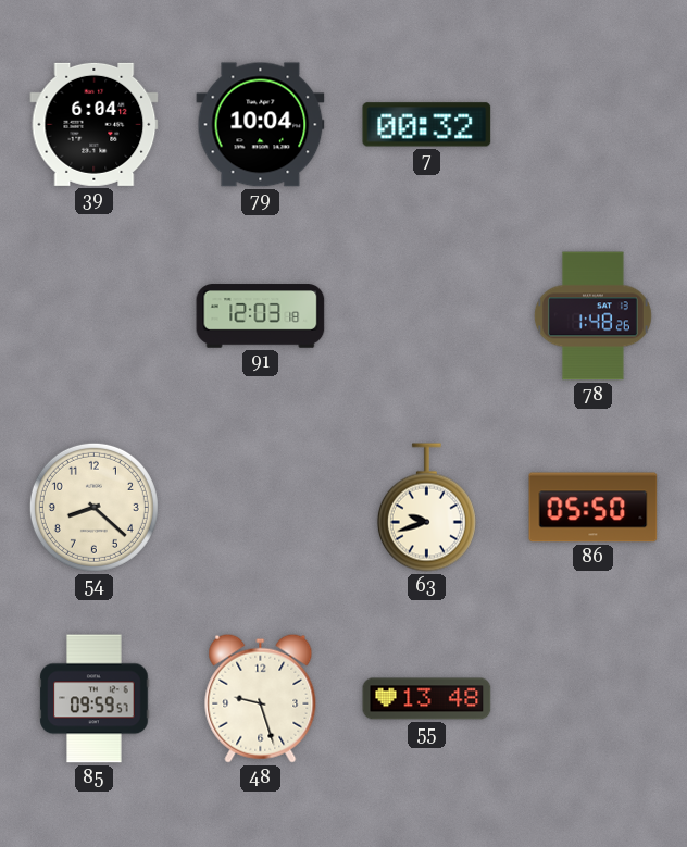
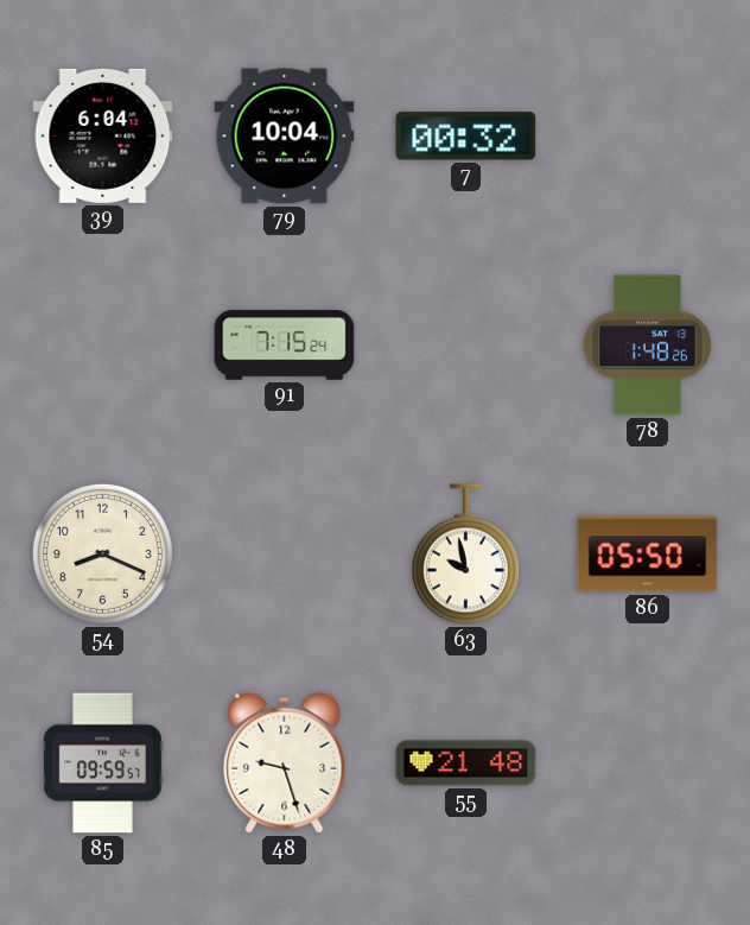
91: 12:03 -> 7:15 (285, 346)
54: 8:22 -> 8:19 (102, 553)
63: 9:42 -> 9:58 (465, 555)
55: 13:48 -> 21:48 (466, 764)
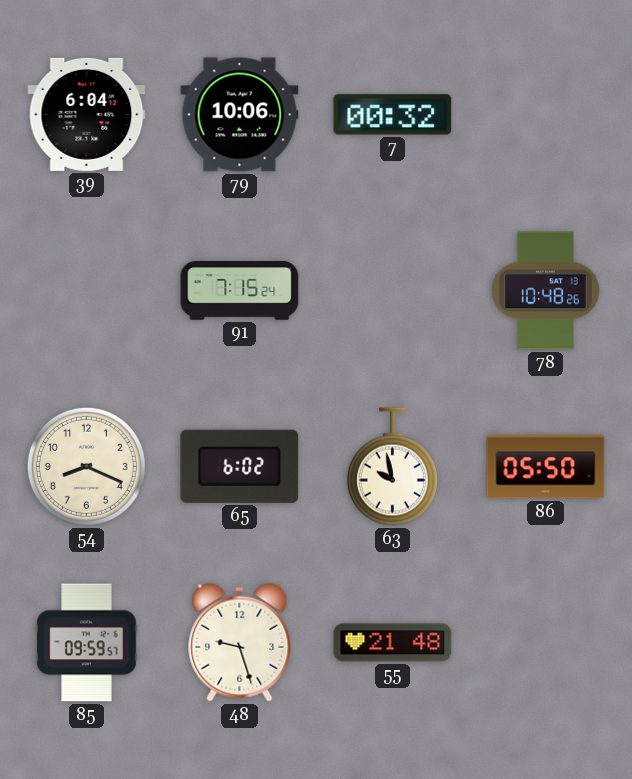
79: 10:04 -> 10:06 (240, 115)
78: 1:48 -> 10:48 (545, 291)
65: none -> 6:02 (240, 466)
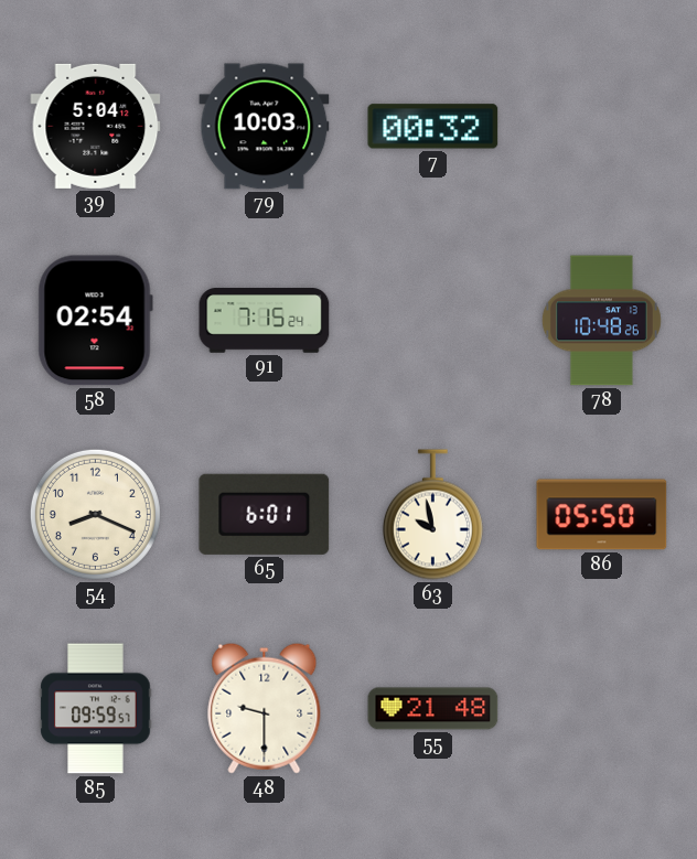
39: 6:04 -> 5:04 (96, 126)
79: 10:06 -> 10:03 (265, 127)
58: none -> 02:54 (95, 321)
65: 6:02 -> 6:01 (265, 514)
48: 9:27 -> 9:30 (265, 708)
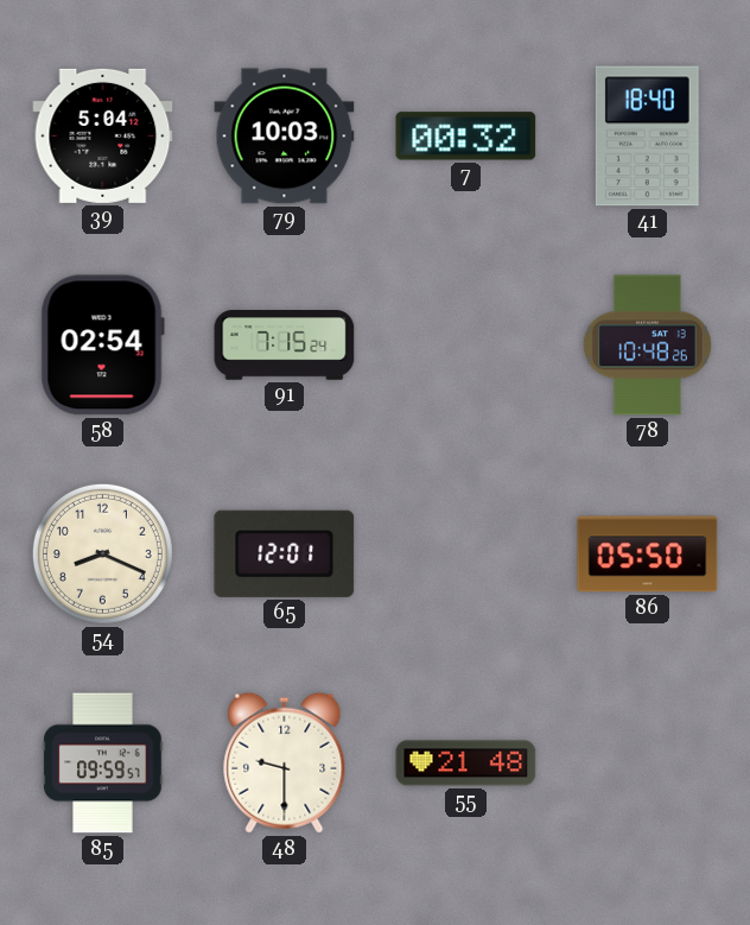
41: none -> 18:40 (647, 137)
65: 6:01 -> 12:01 (285, 553)
63: 9:58 -> none (432, 515)
